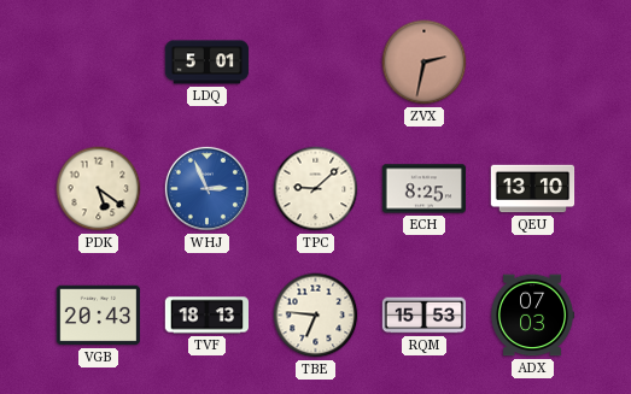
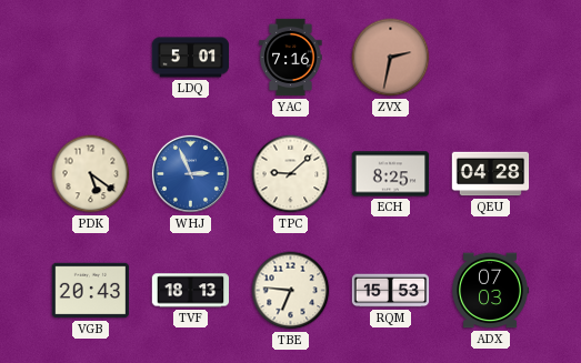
YAC: none -> 7:16 (291, 58)
QEU: 13:10 -> 04:28 (491, 174)
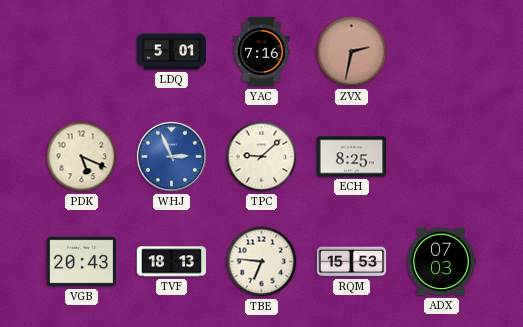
PDK: 5:21 -> 5:19 (82, 157)
QEU: 04:28 -> none (491, 174)
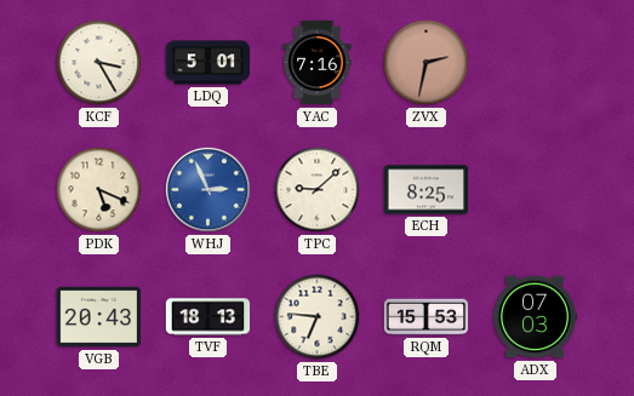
KCF: none -> 3:25 (99, 63)
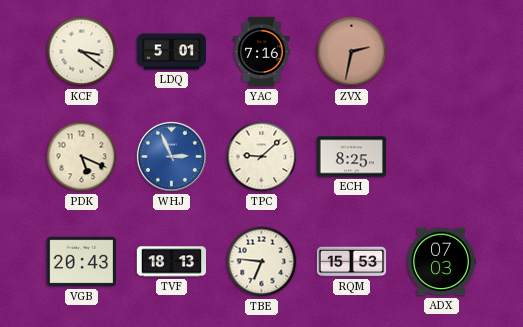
KCF: 3:25 -> 3:21 (82, 52)
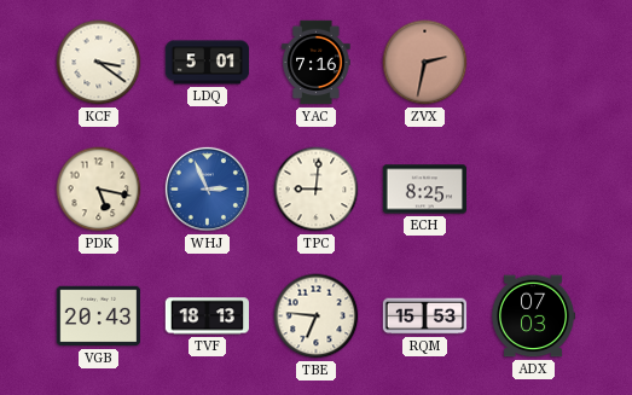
PDK: 5:19 -> 5:17 (99, 190)
TPC: 9:08 -> 9:01 (317, 190)
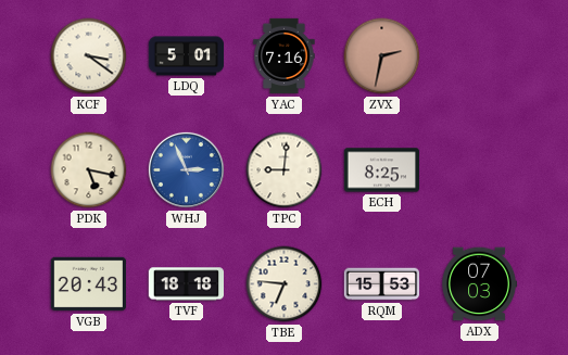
TVF: 18:13 -> 18:18 (186, 284)
